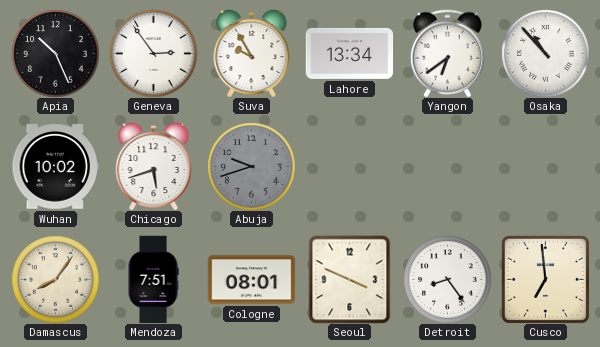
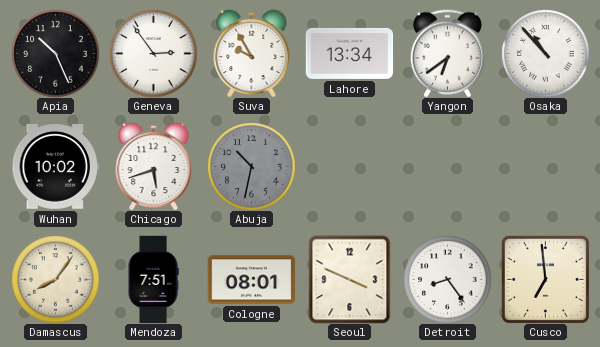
Abuja: 9:42 -> 10:32 (251, 166)
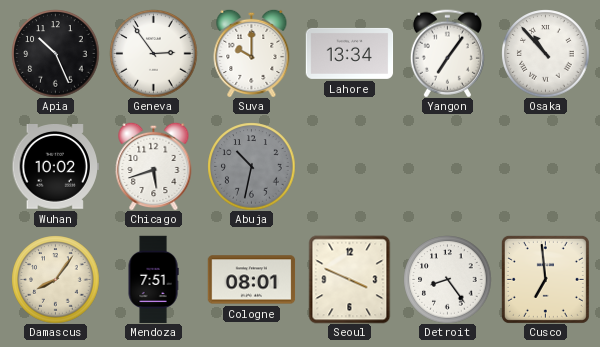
Suva: 9:55 -> 10:00 (252, 53)
Yangon: 6:39 -> 7:06 (447, 53)
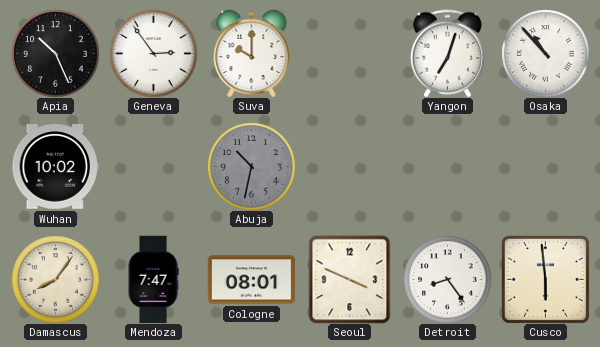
Lahore: 13:34 -> none (349, 53)
Yangon: 7:06 -> 7:03 (447, 53)
Chicago: 5:42 -> none (154, 166)
Mendoza: 7:51 -> 7:47 (153, 279)
Cusco: 6:59 -> 5:59 (545, 279)
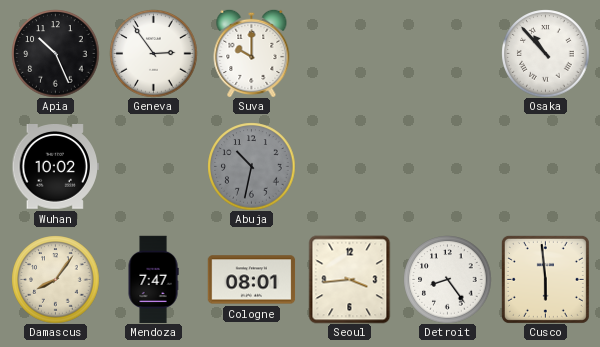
Yangon: 7:03 -> none (447, 53)
Seoul: 3:49 -> 3:44 (350, 279)
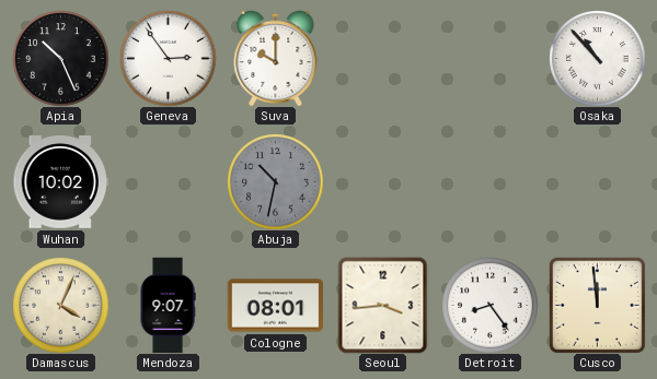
Damascus: 8:06 -> 4:04 (60, 305)
Mendoza: 7:47 -> 9:07 (168, 305)
Cusco: 5:59 -> 11:59 (597, 305)
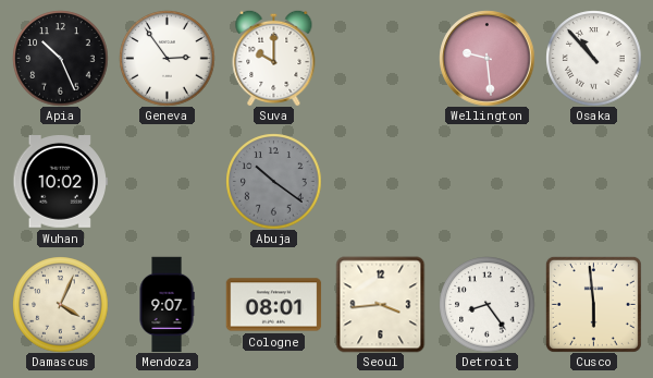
Wellington: none -> 9:29 (486, 58)
Abuja: 10:32 -> 10:21 (273, 181)
Cusco: 11:59 -> 5:59 (593, 304)
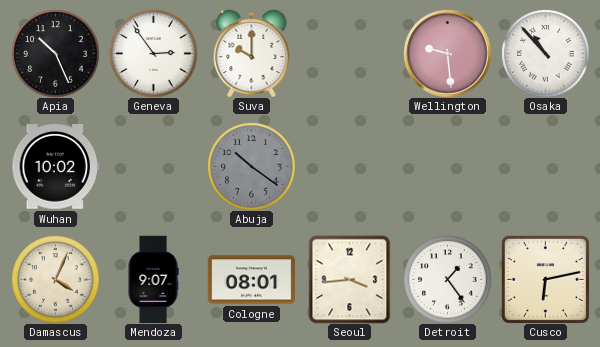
Detroit: 8:24 -> 1:24 (447, 279)
Cusco: 5:59 -> 6:13 (545, 279)
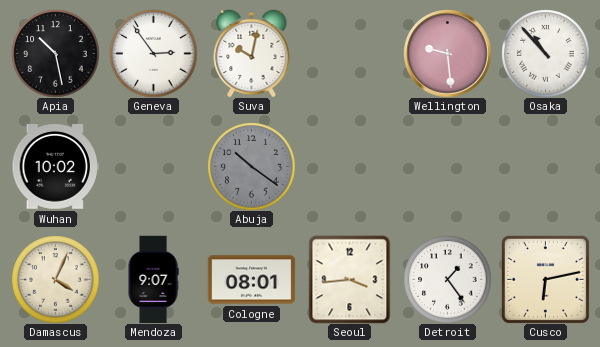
Apia: 10:26 -> 10:28 (55, 53)
Suva: 10:00 -> 10:02 (252, 53)
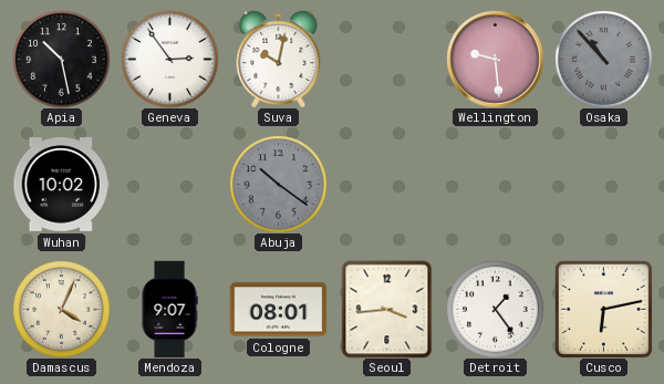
Osaka dial: white -> grey (603, 59)
